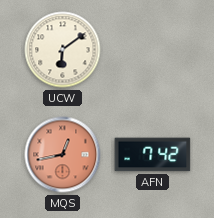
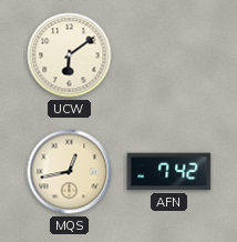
MQS dial: salmon -> cream (70, 172)
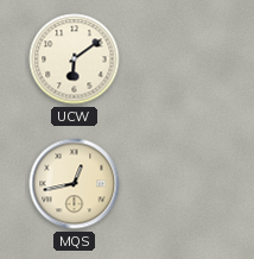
AFN: 7:42 -> none (169, 172)
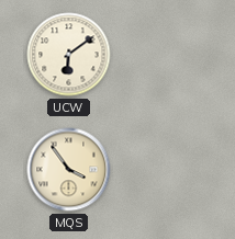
MQS: 12:43 -> 3:54 (69, 170)
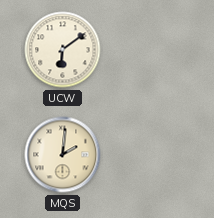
MQS: 3:54 -> 2:01 (63, 155)
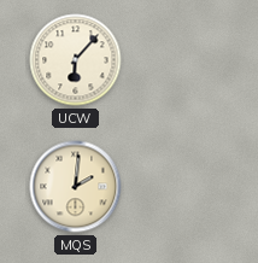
UCW: 6:09 -> 6:07 (76, 60)
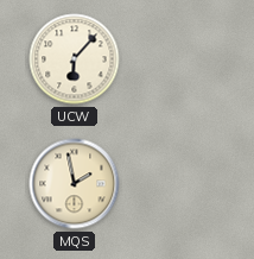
MQS: 2:01 -> 1:58 (75, 184)
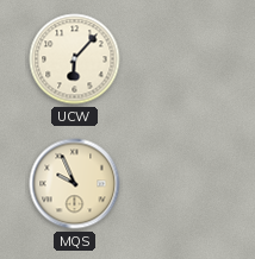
MQS: 1:58 -> 9:56 (75, 184)
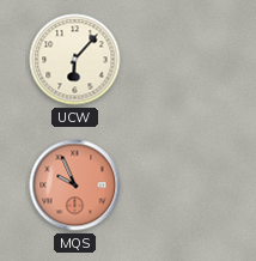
MQS dial: cream -> salmon (75, 186)
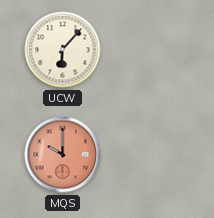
MQS: 9:56 -> 10:00 (63, 155)
